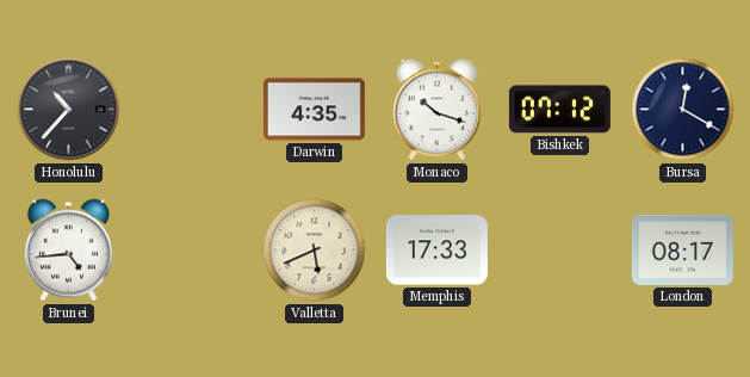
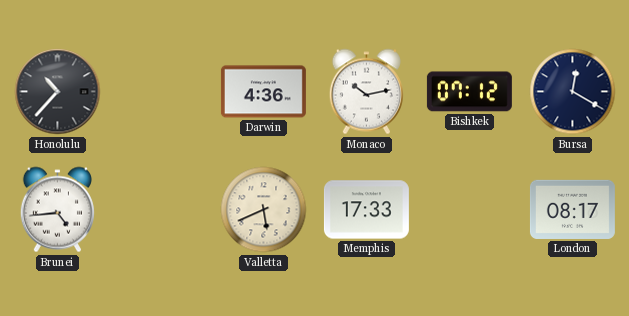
Darwin: 4:35 -> 4:36 (263, 92)
Monaco: 10:18 -> 10:13 (366, 92)
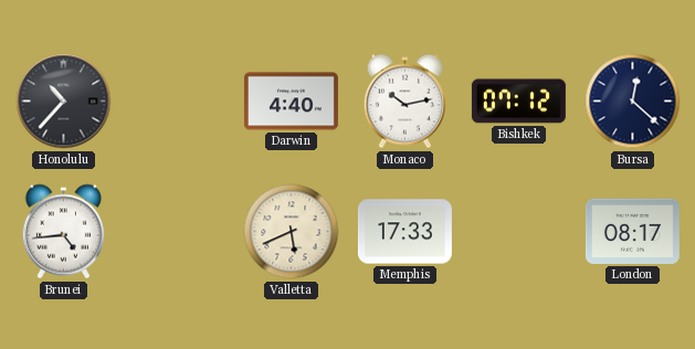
Darwin: 4:36 -> 4:40 (291, 102)
Bursa: 12:20 -> 12:22 (633, 102)
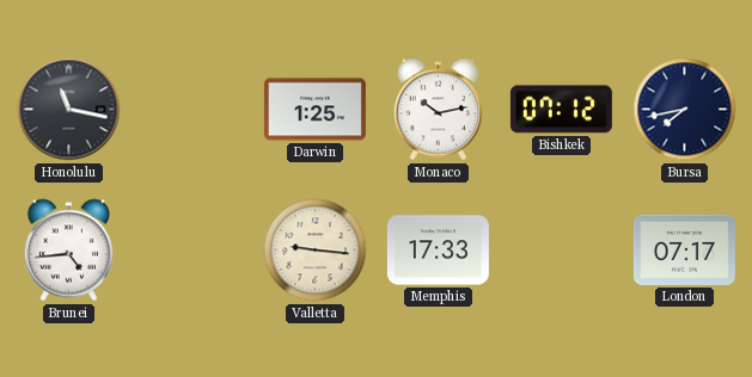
Honolulu: 10:37 -> 11:17 (69, 110)
Darwin: 4:40 -> 1:25 (314, 110)
Bursa: 12:22 -> 7:43 (685, 110)
Valletta: 5:41 -> 9:16 (316, 251)
London: 08:17 -> 07:17 (684, 249)
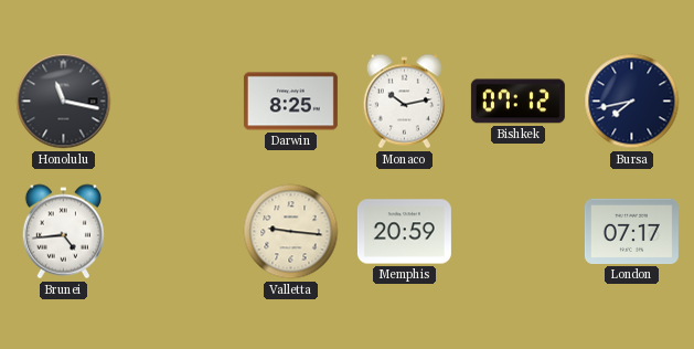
Darwin: 1:25 -> 8:25 (290, 102)
Memphis: 17:33 -> 20:59 (404, 232)
